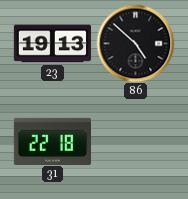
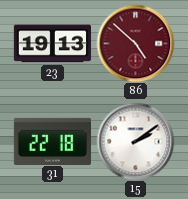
86 dial: black -> burgundy (135, 43)
15: none -> 2:09 (135, 141)
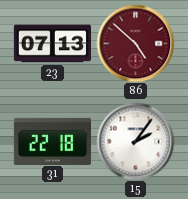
23: 19:13 -> 07:13 (52, 44)
15: 2:09 -> 2:06 (135, 141)
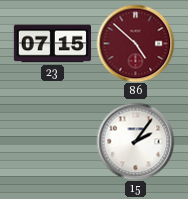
23: 07:13 -> 07:15 (52, 44)
31: 22:18 -> none (52, 141)
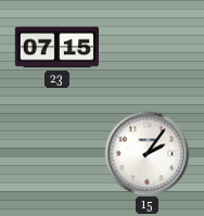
86: 4:52 -> none (135, 43)
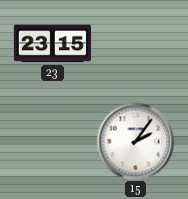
23: 07:15 -> 23:15 (52, 44)
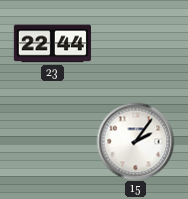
23: 23:15 -> 22:44 (52, 44)
